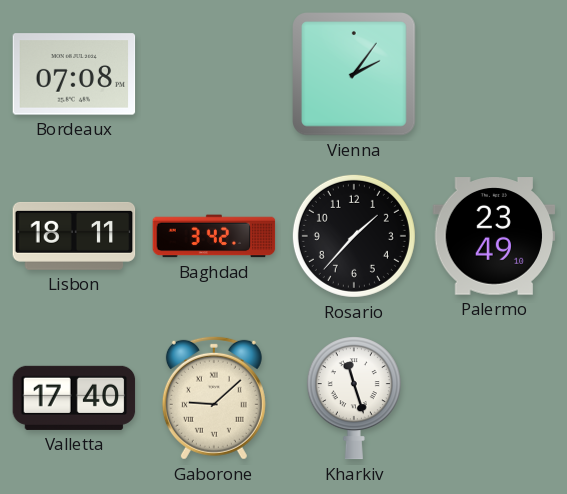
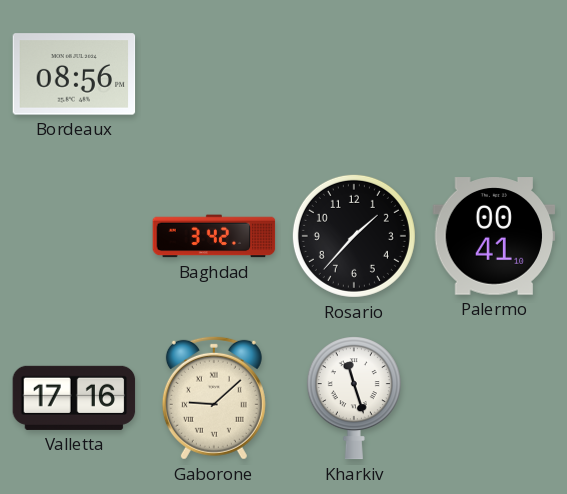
Bordeaux: 07:08 -> 08:56 (74, 74)
Vienna: 2:06 -> none (354, 74)
Lisbon: 18:11 -> none (74, 236)
Palermo: 23:49 -> 00:41 (494, 236)
Valletta: 17:40 -> 17:16 (74, 398)
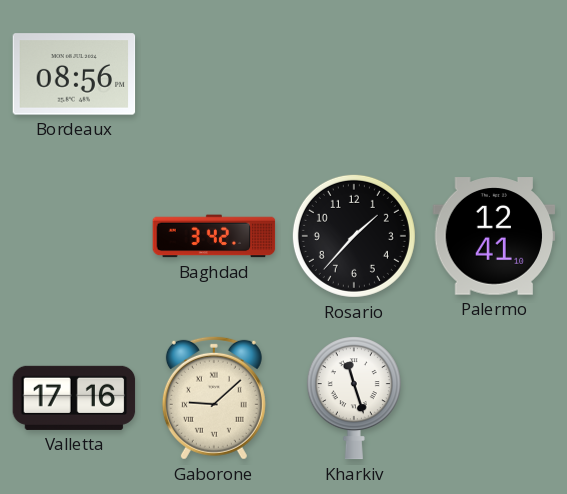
Palermo: 00:41 -> 12:41 (494, 236)
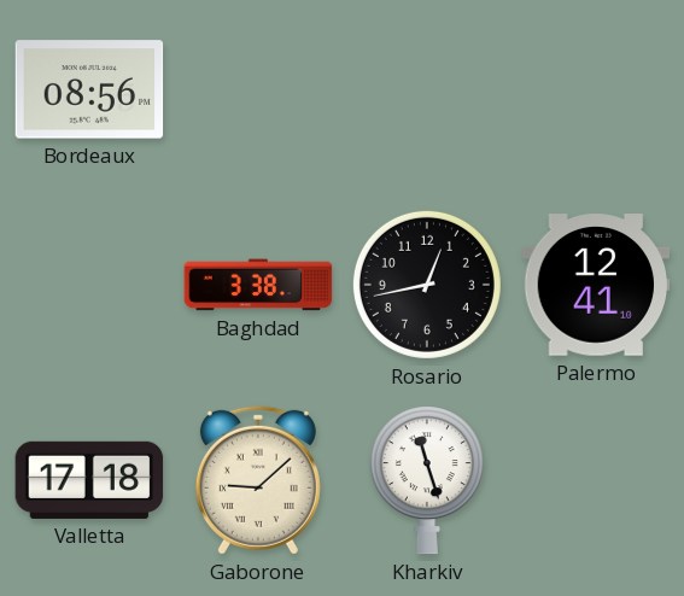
Baghdad: 3:42 -> 3:38 (258, 285)
Rosario: 1:37 -> 12:43 (427, 285)
Valletta: 17:16 -> 17:18 (89, 480)
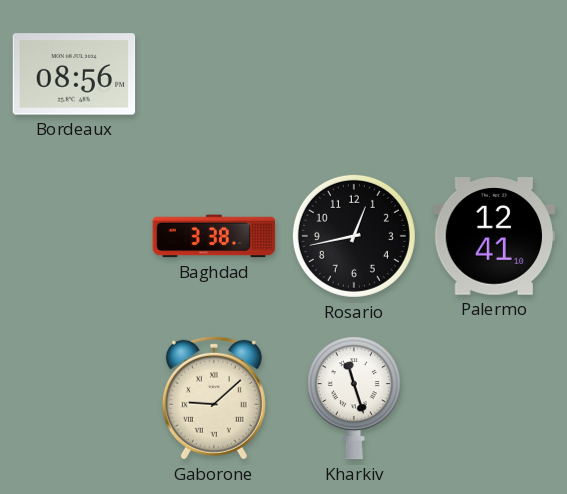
Valletta: 17:18 -> none (89, 480)
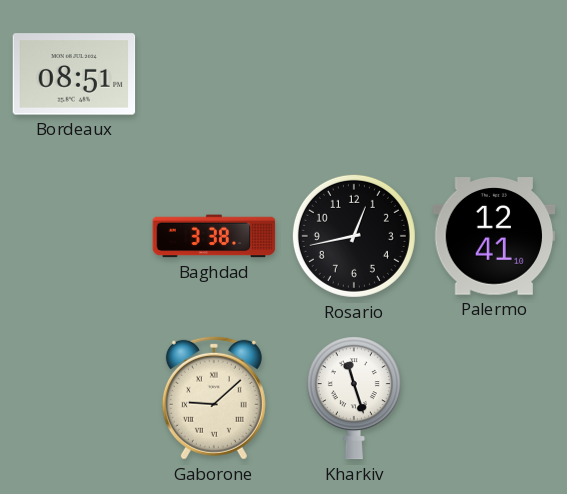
Bordeaux: 08:56 -> 08:51 (74, 74)
